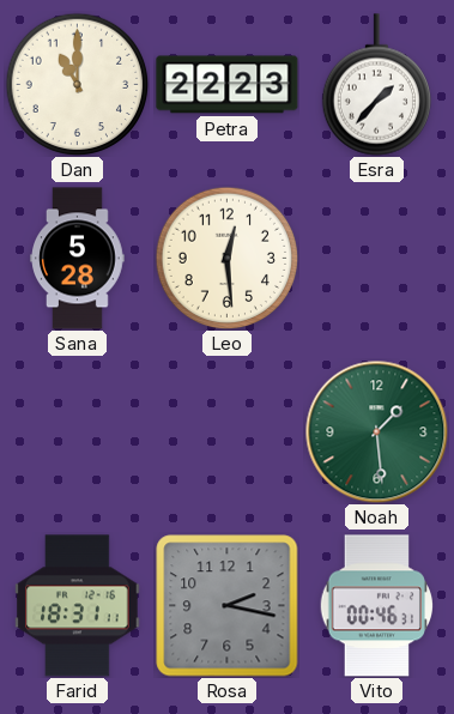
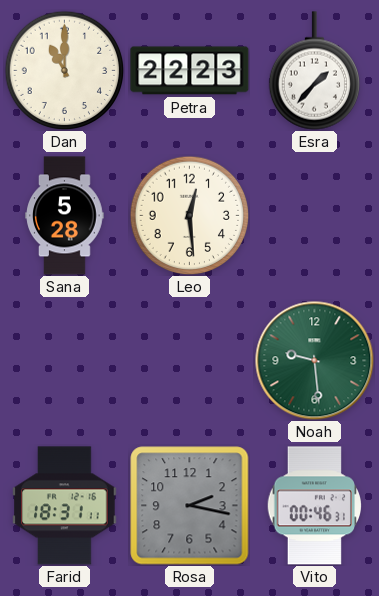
Noah: 1:29 -> 9:29 (315, 361)
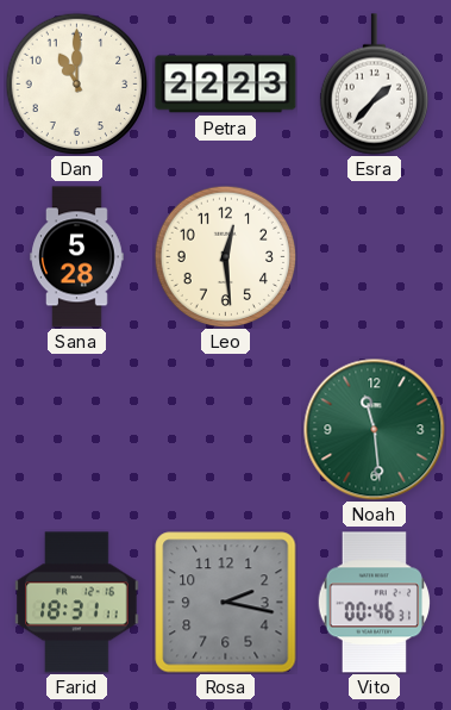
Noah: 9:29 -> 11:29 (375, 430)
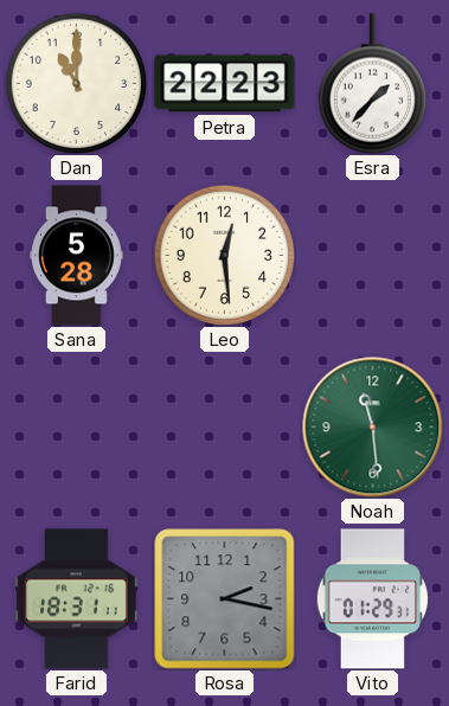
Vito: 00:46 -> 01:29 (373, 599)
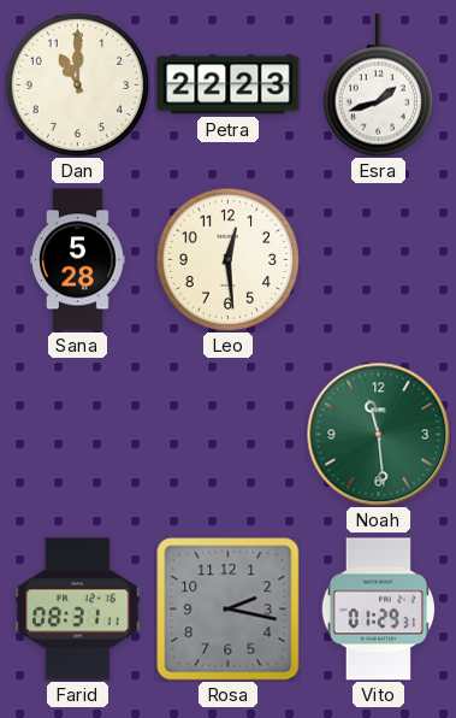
Esra: 1:37 -> 1:42 (378, 86)
Farid: 18:31 -> 08:31 (78, 610)
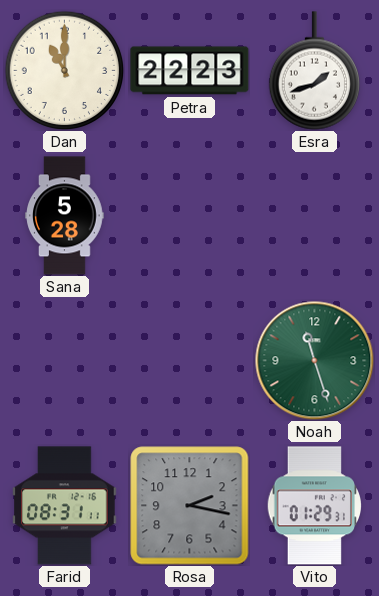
Leo: 12:29 -> none (227, 259)
Noah: 11:29 -> 11:27 (315, 361)
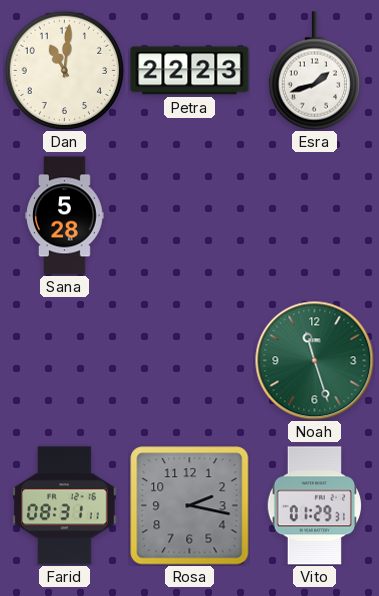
Dan: 11:00 -> 11:01 (64, 70)
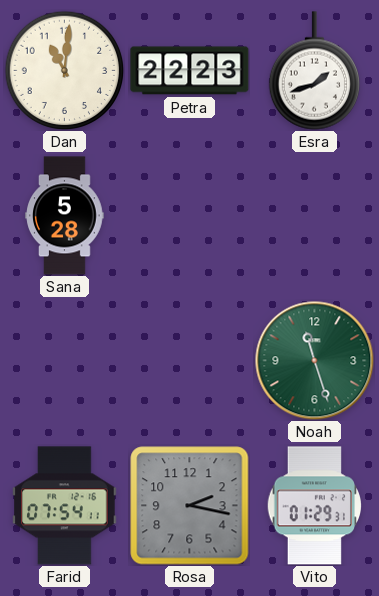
Farid: 08:31 -> 07:54 (65, 506)
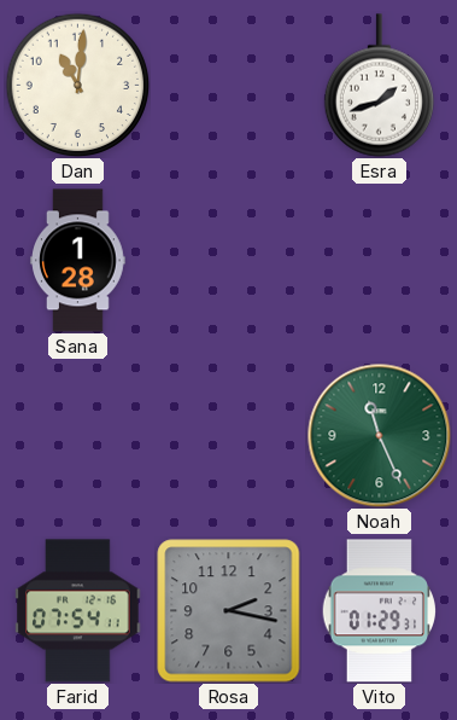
Petra: 22:23 -> none (190, 71)
Sana: 5:28 -> 1:28 (78, 261)
Noah: 11:27 -> 11:26 (380, 436)
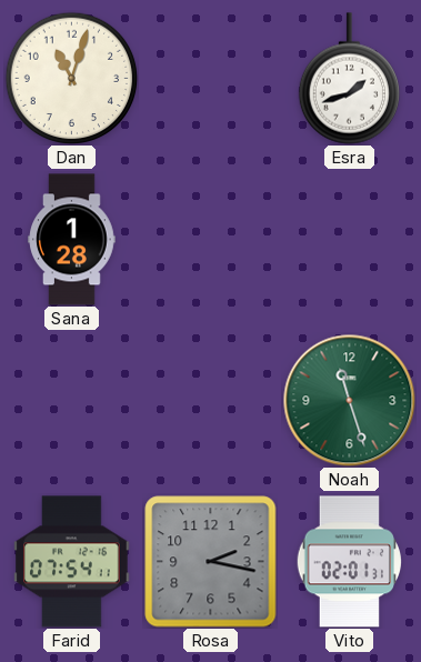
Dan: 11:01 -> 11:03 (71, 78)
Noah: 11:26 -> 11:27 (350, 401)
Vito: 01:29 -> 02:01 (350, 562)
